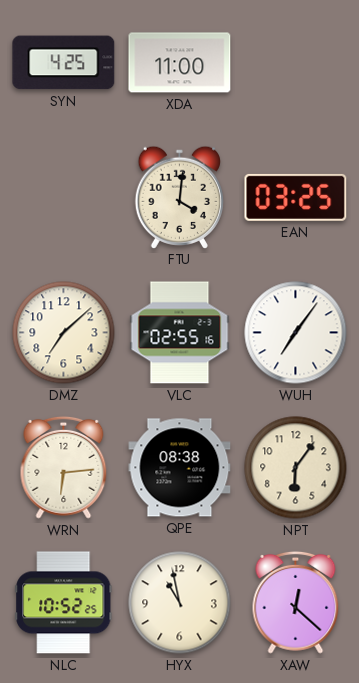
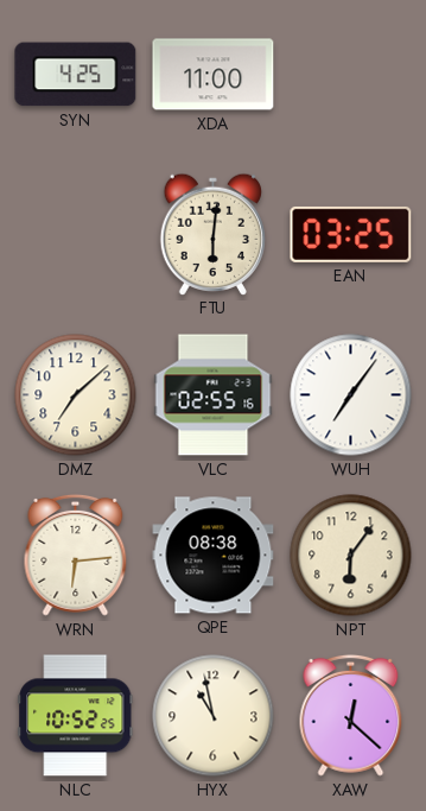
FTU: 4:01 -> 6:01 (212, 234)
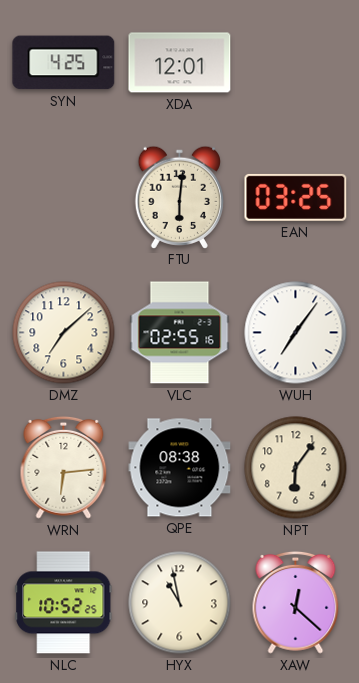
XDA: 11:00 -> 12:01 (180, 63)
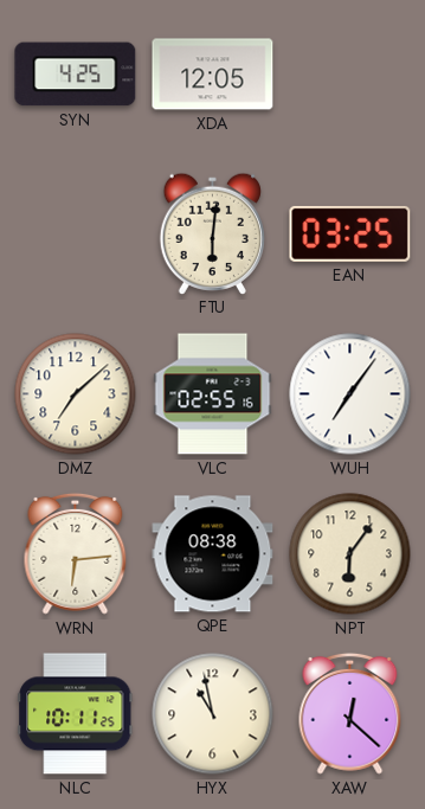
XDA: 12:01 -> 12:05 (213, 75)
NLC: 10:52 -> 10:11 (76, 714)
